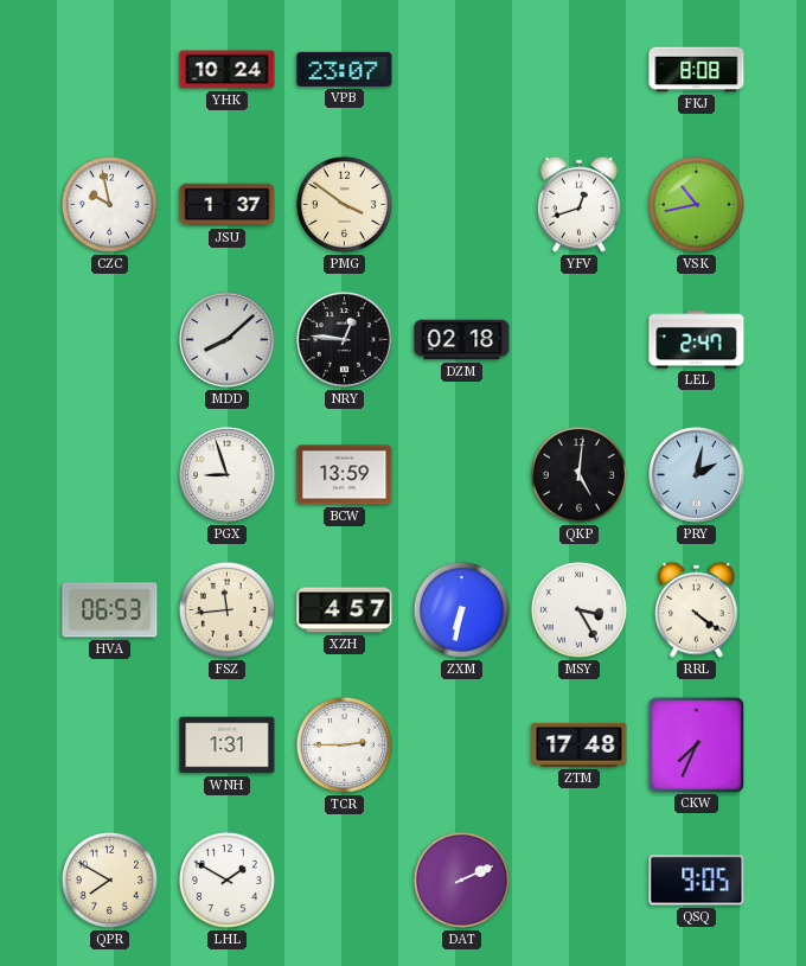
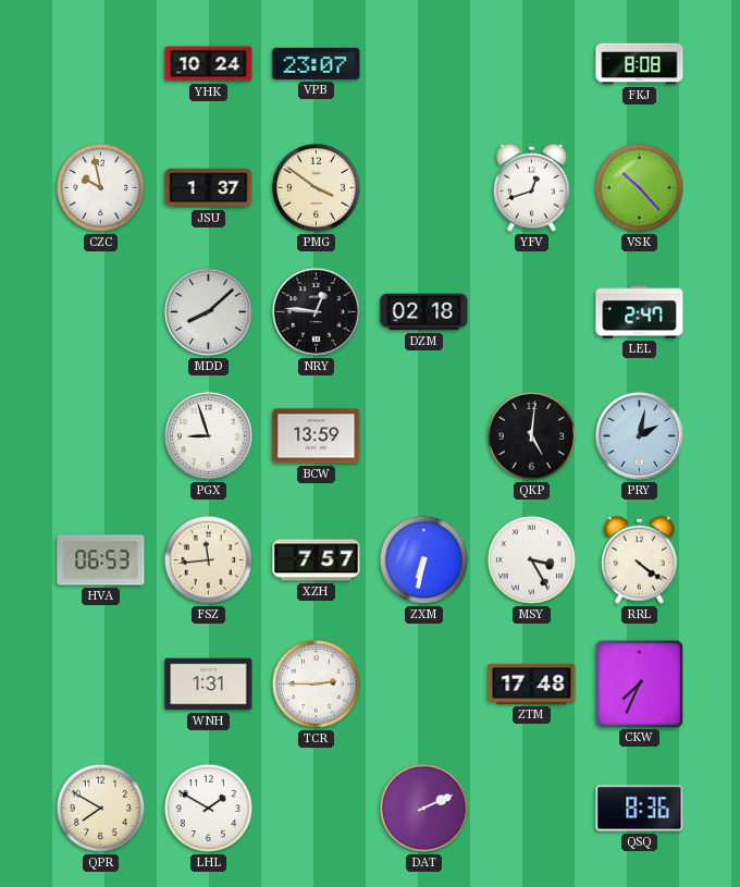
VSK: 10:43 -> 10:23 (639, 187)
XZH: 4:57 -> 7:57 (317, 560)
QSQ: 9:05 -> 8:36 (640, 809)
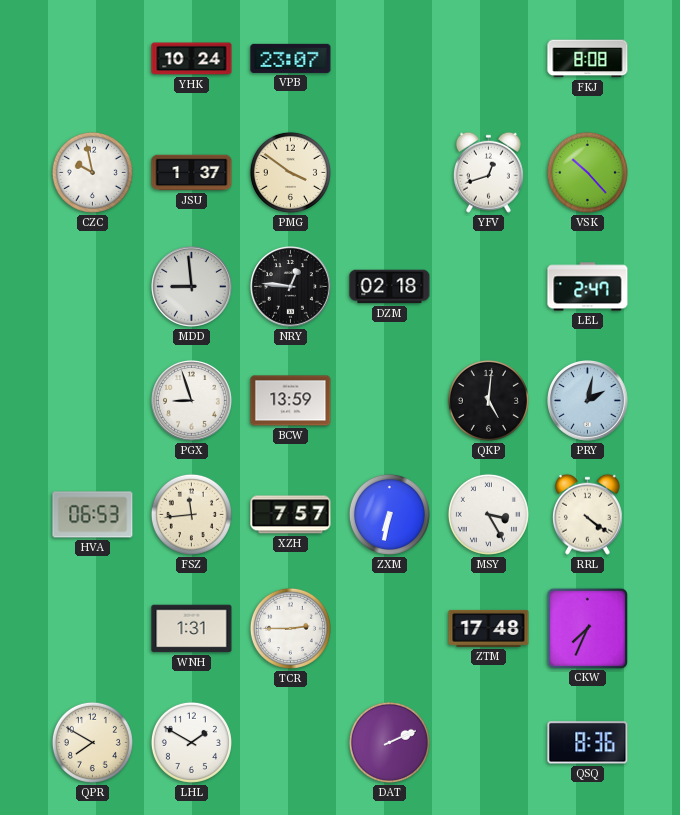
MDD: 8:08 -> 8:59 (192, 287)
